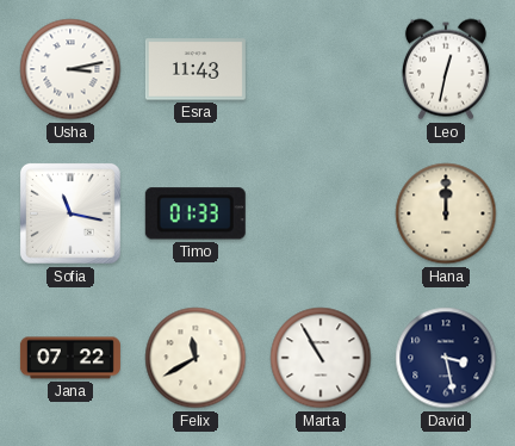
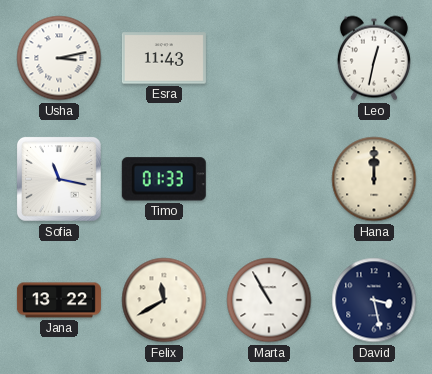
Jana: 07:22 -> 13:22 (59, 300)
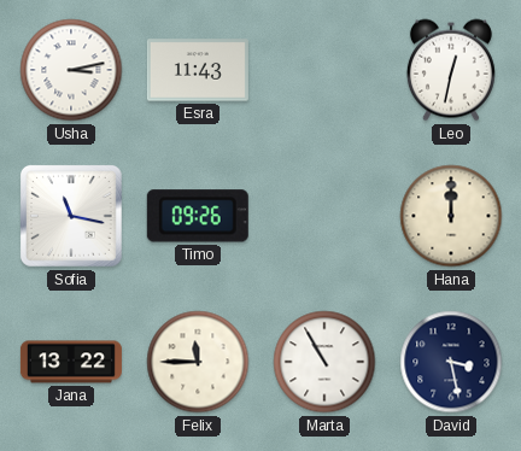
Timo: 01:33 -> 09:26 (198, 216)
Felix: 11:40 -> 11:45 (198, 362)
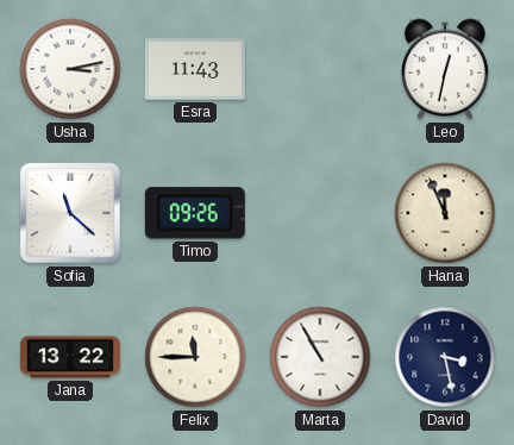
Sofia: 11:17 -> 11:22 (70, 213)
Hana: 12:00 -> 11:56 (445, 213)
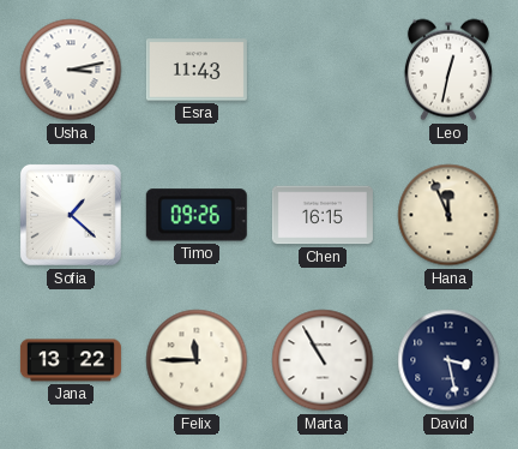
Sofia: 11:22 -> 1:22 (71, 215)
Chen: none -> 16:15 (323, 215)
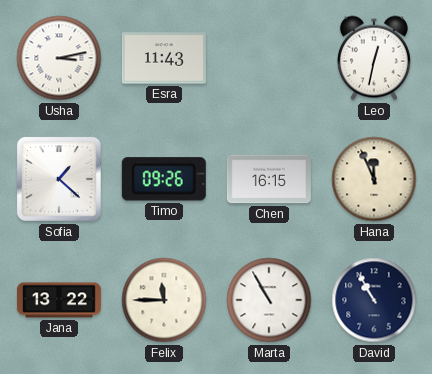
David: 3:28 -> 10:55 (374, 300)
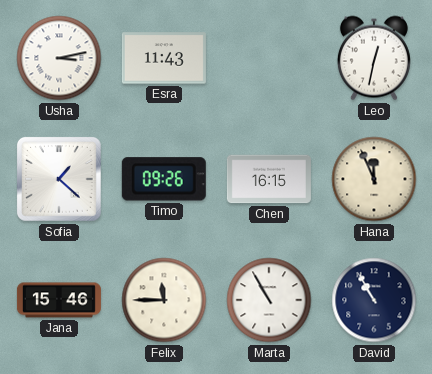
Jana: 13:22 -> 15:46 (59, 300)
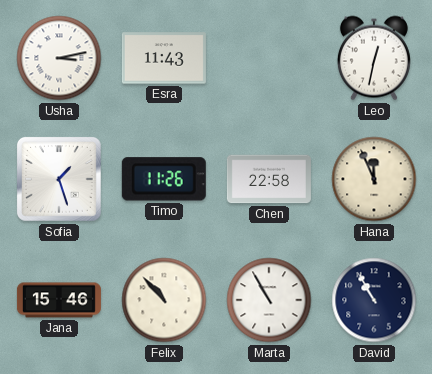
Sofia: 1:22 -> 1:27 (59, 179)
Timo: 09:26 -> 11:26 (164, 179)
Chen: 16:15 -> 22:58 (269, 179)
Felix: 11:45 -> 10:53 (164, 300)
